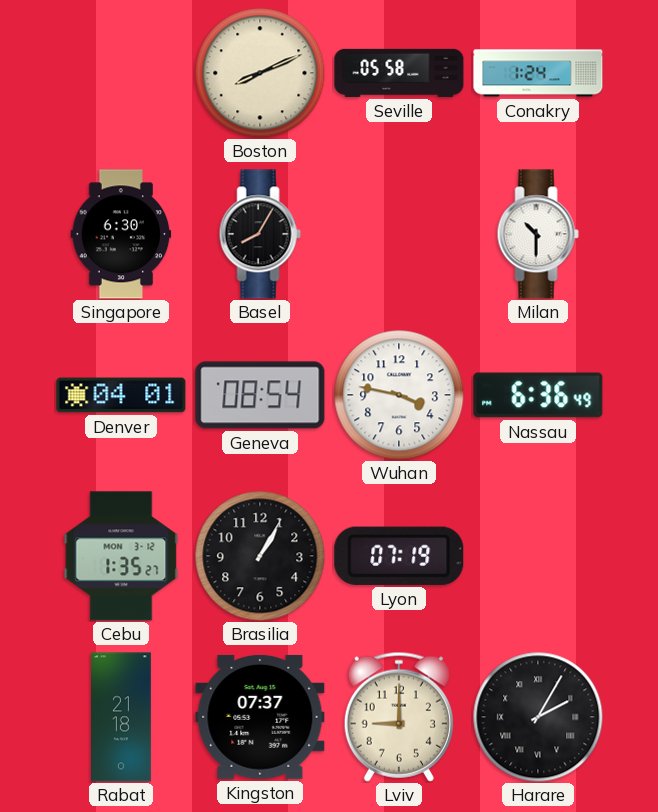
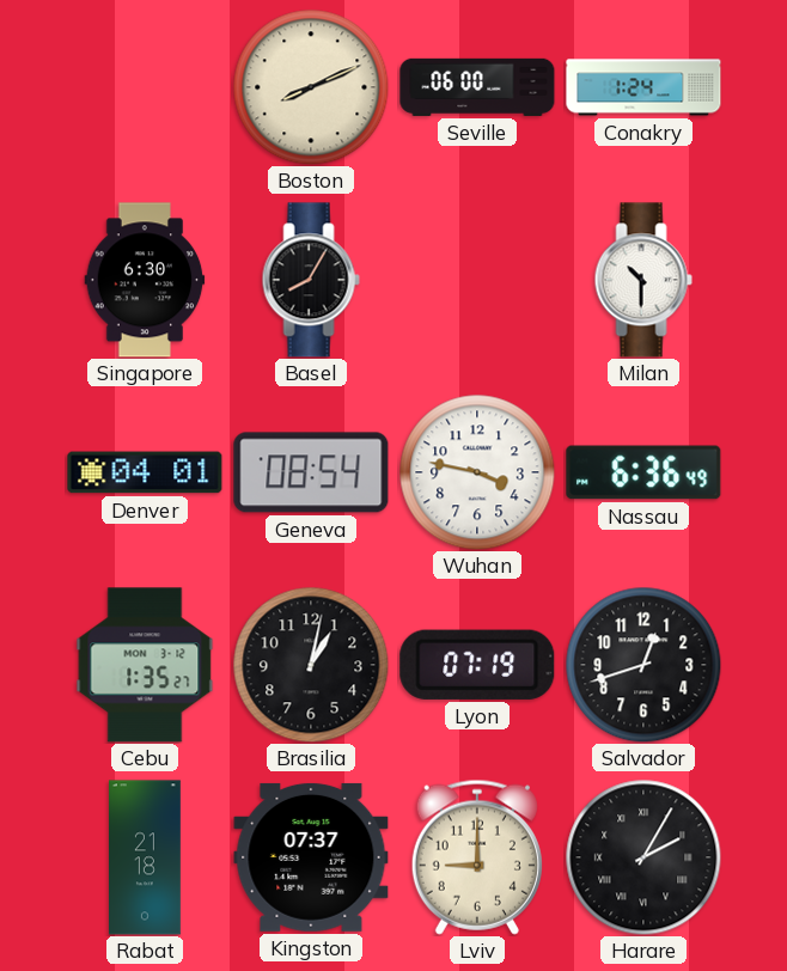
Seville: 05:58 -> 06:00 (477, 87)
Brasilia: 1:05 -> 1:02 (311, 665)
Salvador: none -> 12:42 (643, 665)
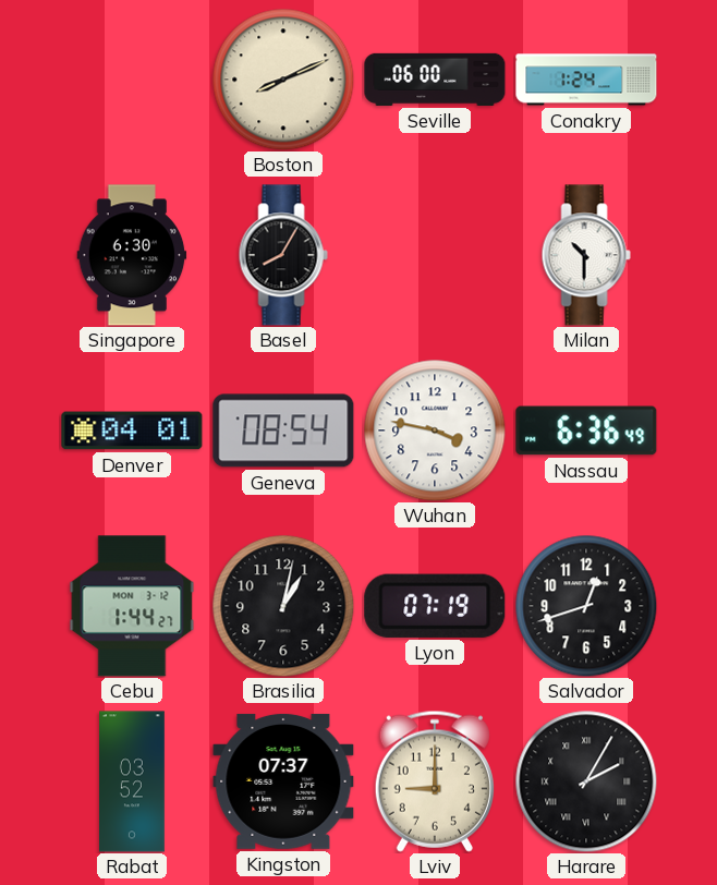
Cebu: 1:35 -> 1:44 (132, 606)
Rabat: 21:18 -> 03:52 (133, 781)
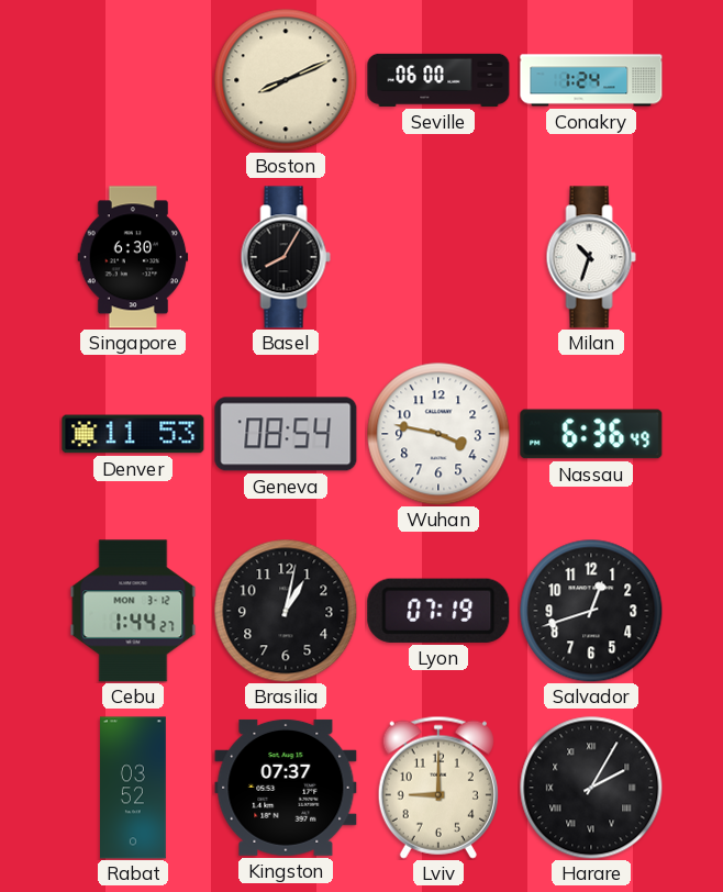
Milan: 10:30 -> 10:33 (591, 257)
Denver: 04:01 -> 11:53 (133, 434)
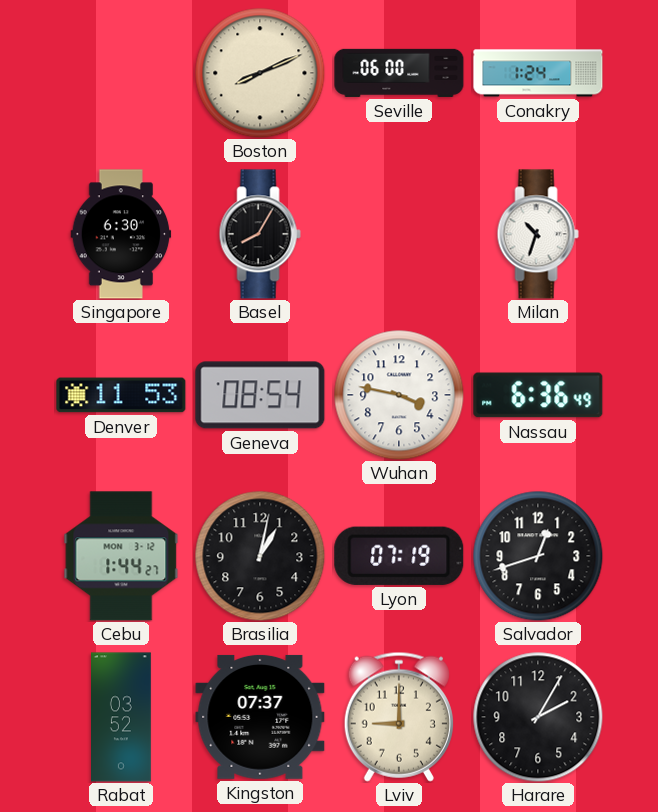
Harare numerals: Roman -> Arabic (538, 717)
